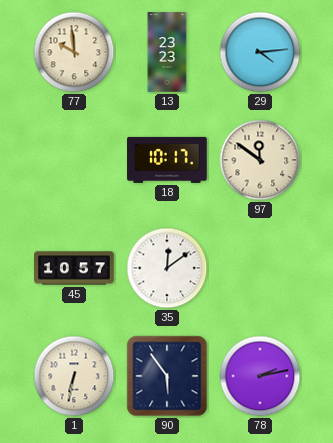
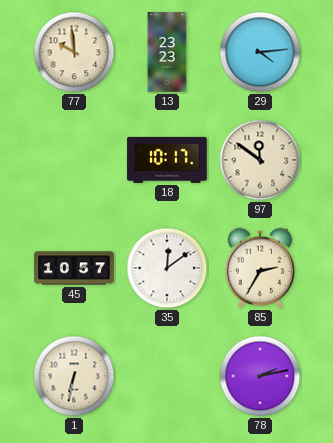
85: none -> 2:35 (260, 268)
90: 5:54 -> none (167, 376)
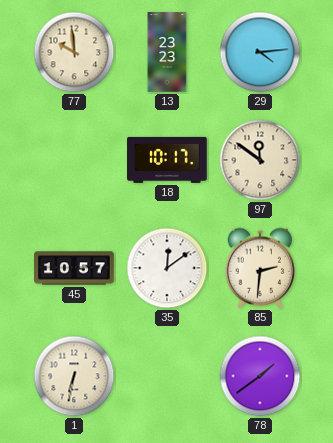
85: 2:35 -> 2:31 (260, 268)
78: 2:13 -> 1:39 (260, 376)
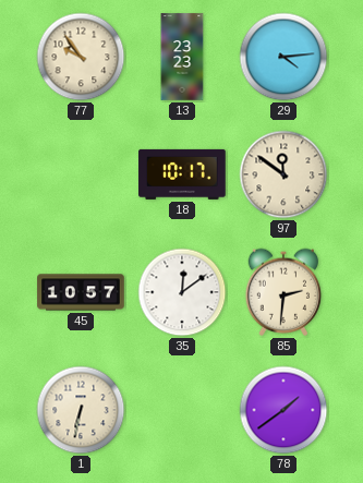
77: 9:59 -> 9:54 (81, 57)
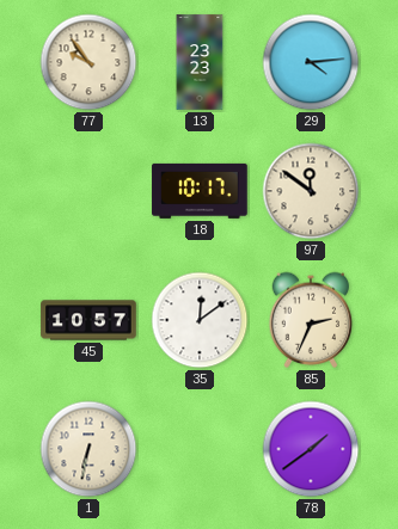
85: 2:31 -> 2:34 (311, 320)
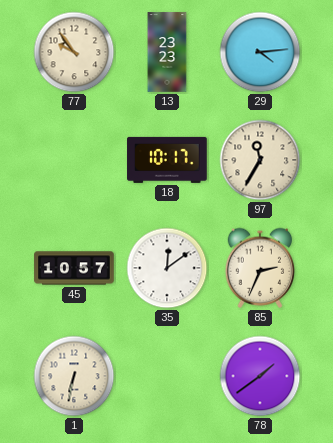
97: 11:51 -> 11:35 (260, 160)
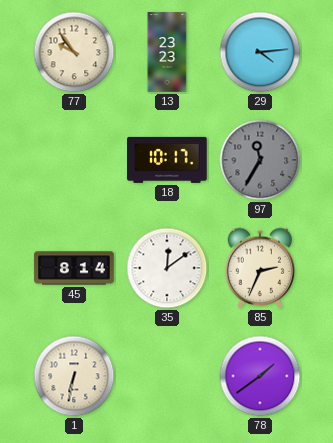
97 dial: cream -> grey (260, 160)
45: 10:57 -> 8:14 (74, 268)
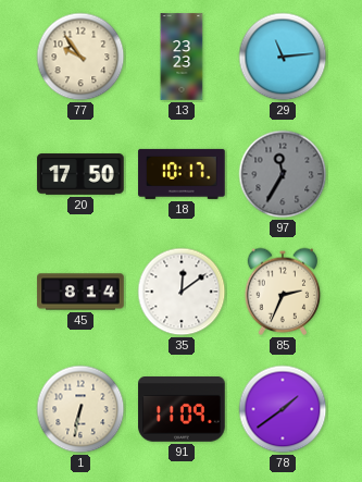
29: 4:14 -> 11:14 (283, 57)
20: none -> 17:50 (80, 174)
91: none -> 11:09 (182, 410)
